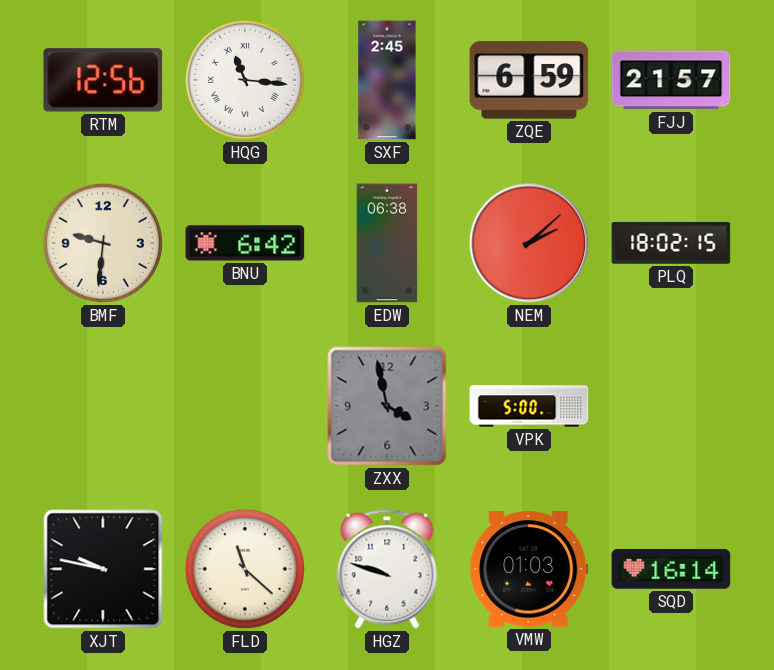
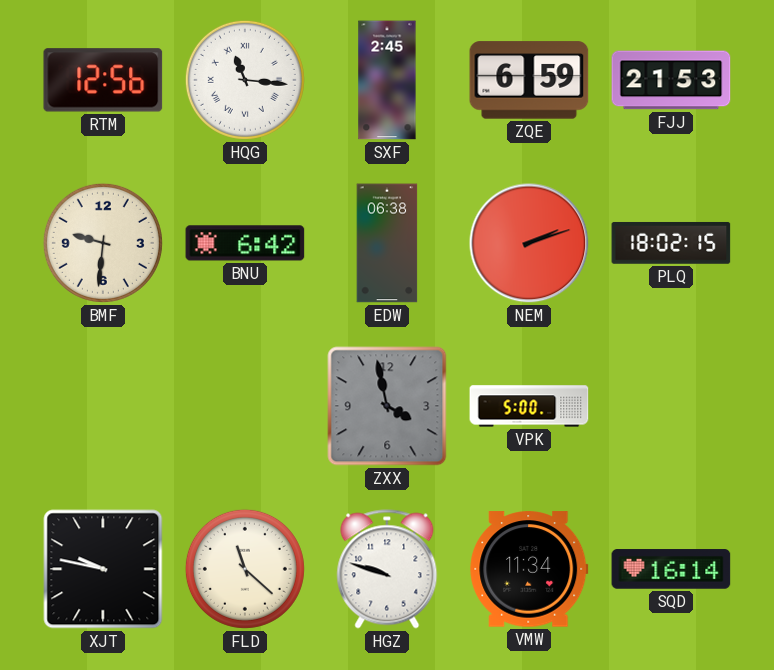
FJJ: 21:57 -> 21:53 (671, 80)
NEM: 2:08 -> 2:12 (529, 243)
VMW: 01:03 -> 11:34 (529, 569)
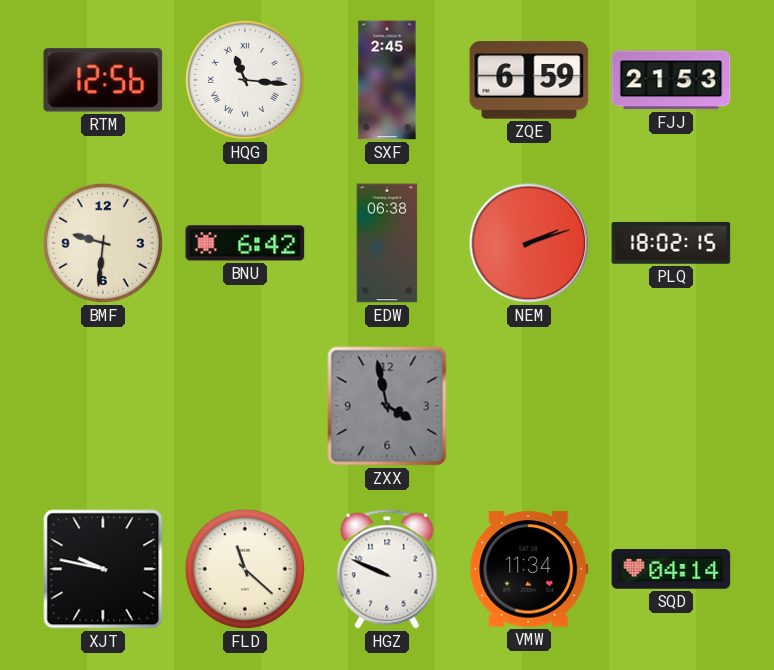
VPK: 5:00 -> none (529, 406)
HGZ: 9:48 -> 9:49 (387, 569)
SQD: 16:14 -> 04:14 (671, 569)
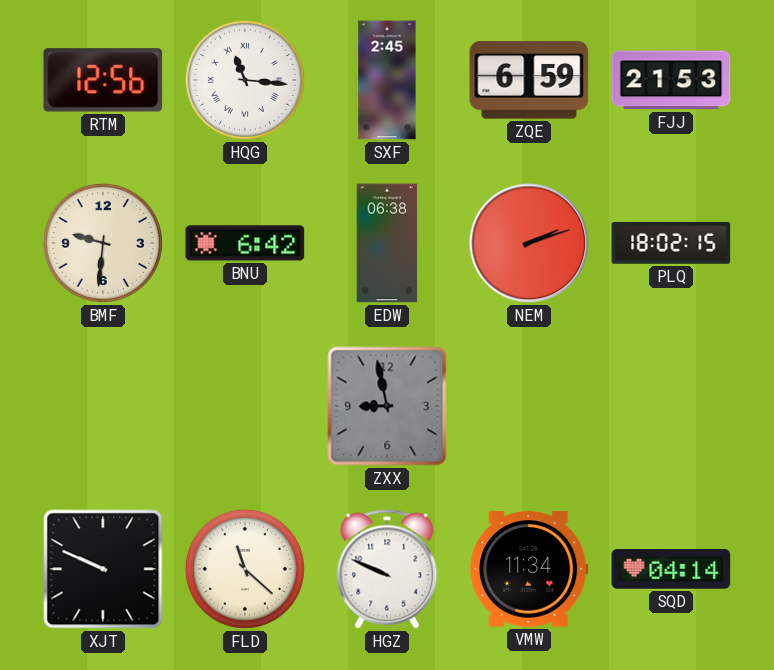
ZXX: 3:58 -> 8:58 (387, 406)
XJT: 9:47 -> 9:49 (103, 569)
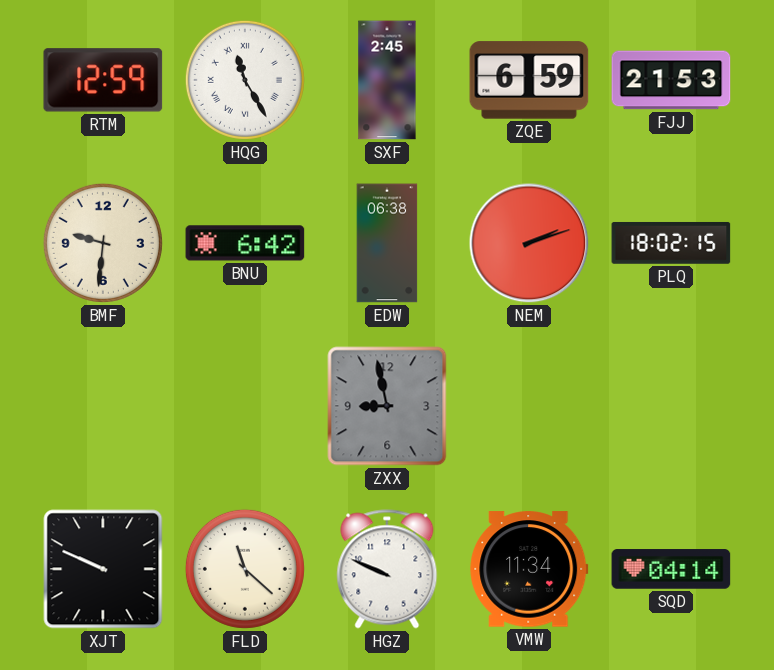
RTM: 12:56 -> 12:59 (103, 80)
HQG: 11:16 -> 11:25 (245, 80)
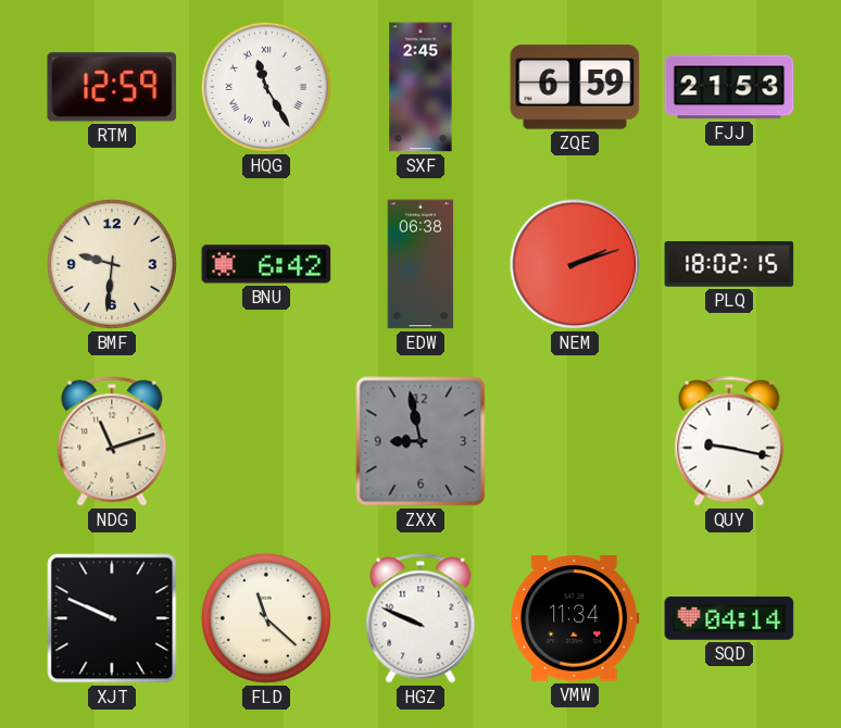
NDG: none -> 11:12 (112, 441)
QUY: none -> 9:17 (729, 441)
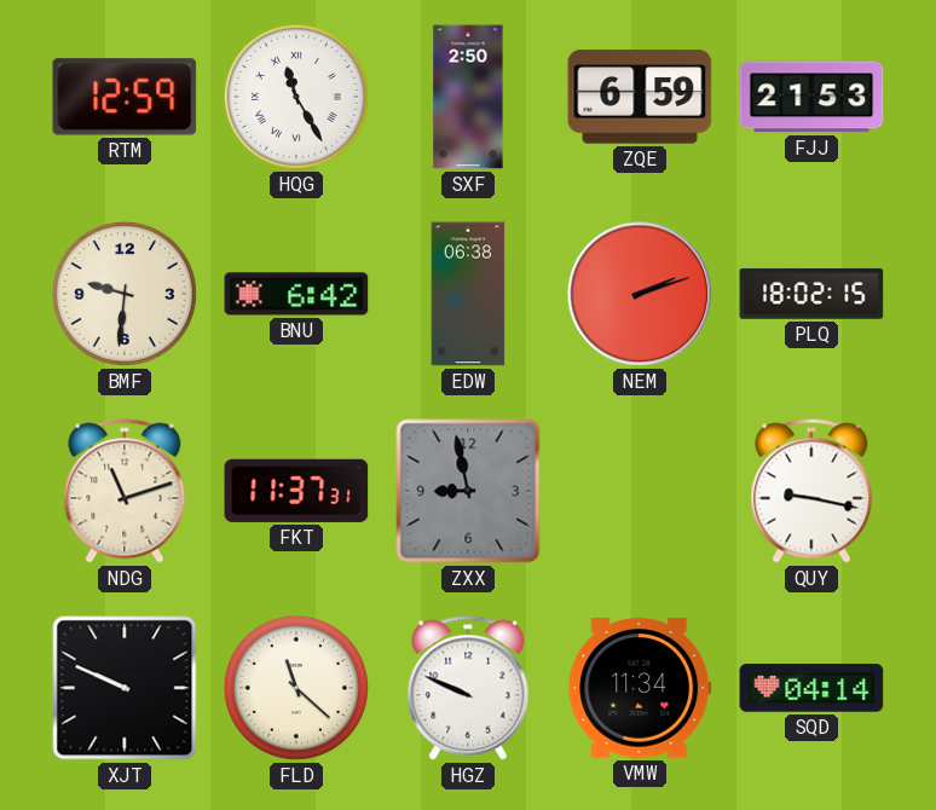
SXF: 2:45 -> 2:50 (468, 97)
FKT: none -> 11:37 (296, 491)
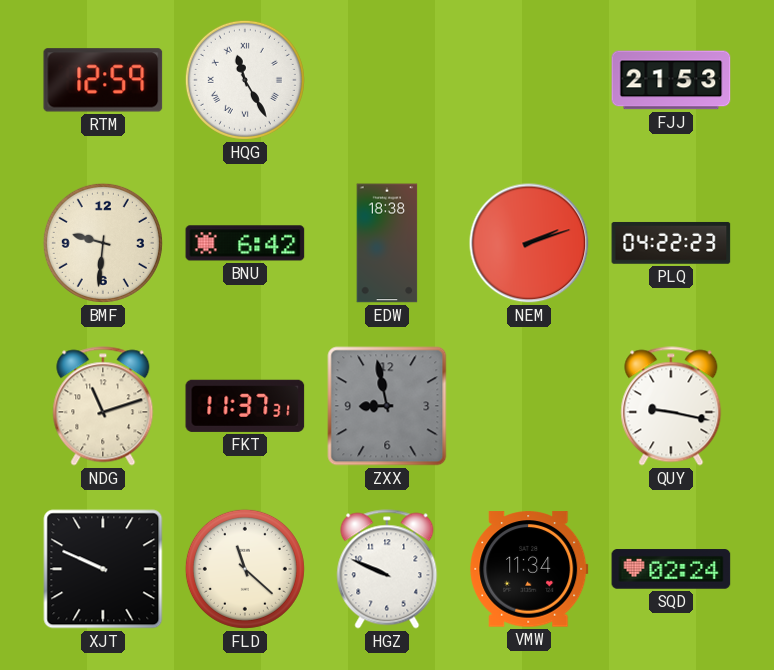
SXF: 2:50 -> none (468, 97)
ZQE: 6:59 -> none (640, 97)
EDW: 06:38 -> 18:38 (387, 243)
PLQ: 18:02 -> 04:22 (671, 243)
SQD: 04:14 -> 02:24 (671, 569)
